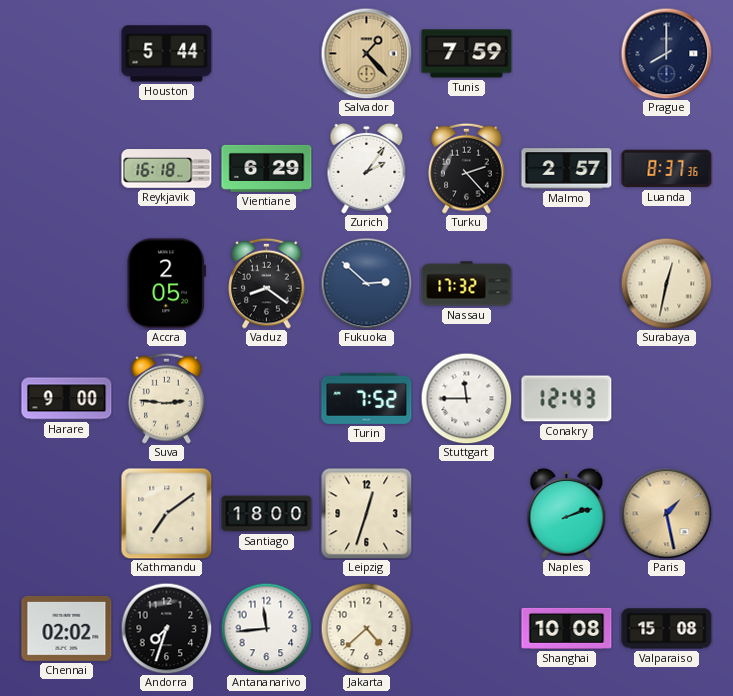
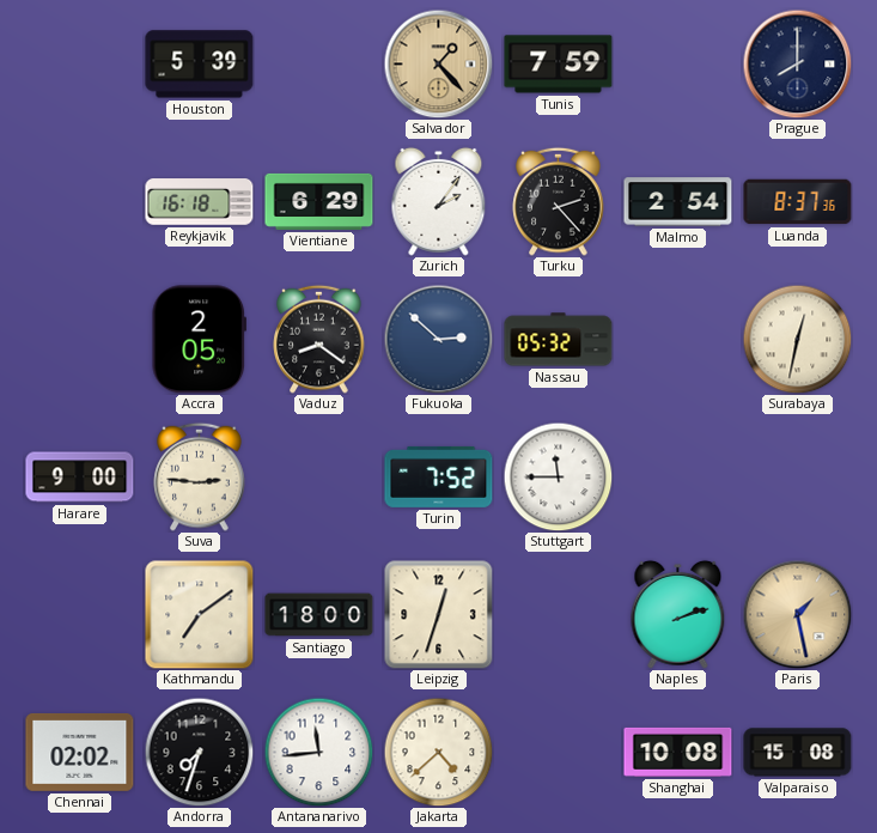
Houston: 5:44 -> 5:39 (200, 65)
Malmo: 2:57 -> 2:54 (678, 202)
Nassau: 17:32 -> 05:32 (559, 340)
Conakry: 12:43 -> none (567, 399)
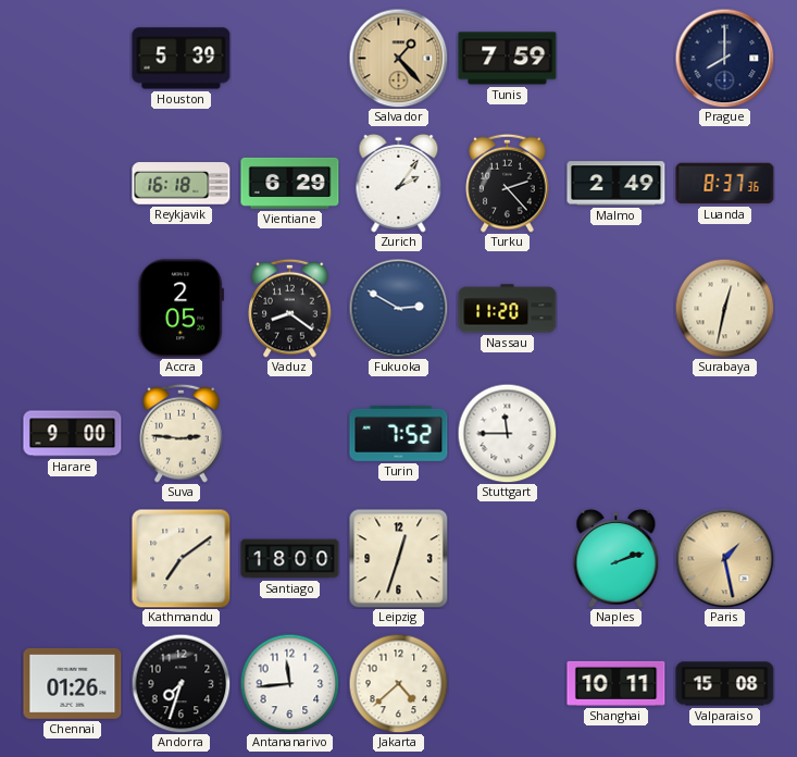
Malmo: 2:54 -> 2:49 (617, 184)
Fukuoka: 2:52 -> 2:50 (398, 308)
Nassau: 05:32 -> 11:20 (508, 309)
Chennai: 02:02 -> 01:26 (73, 683)
Shanghai: 10:08 -> 10:11 (617, 683)
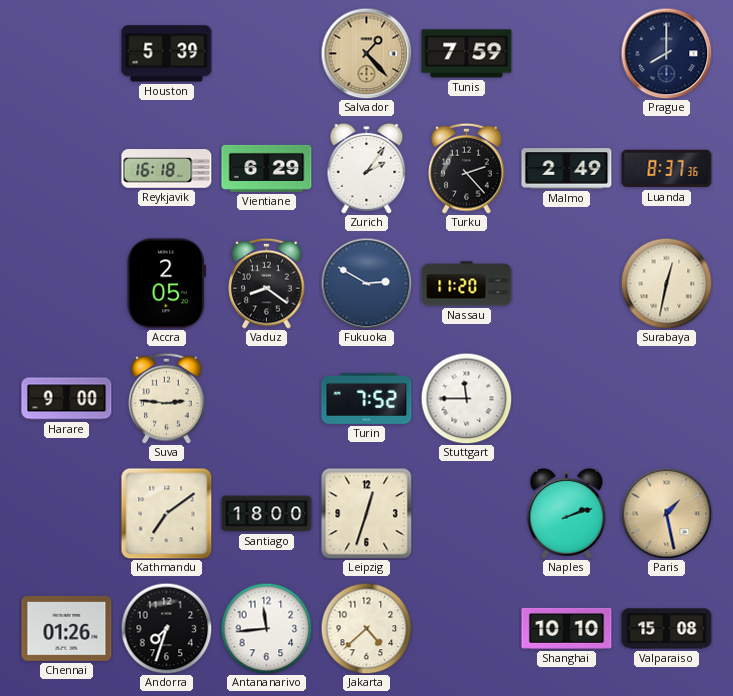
Shanghai: 10:11 -> 10:10 (567, 628)
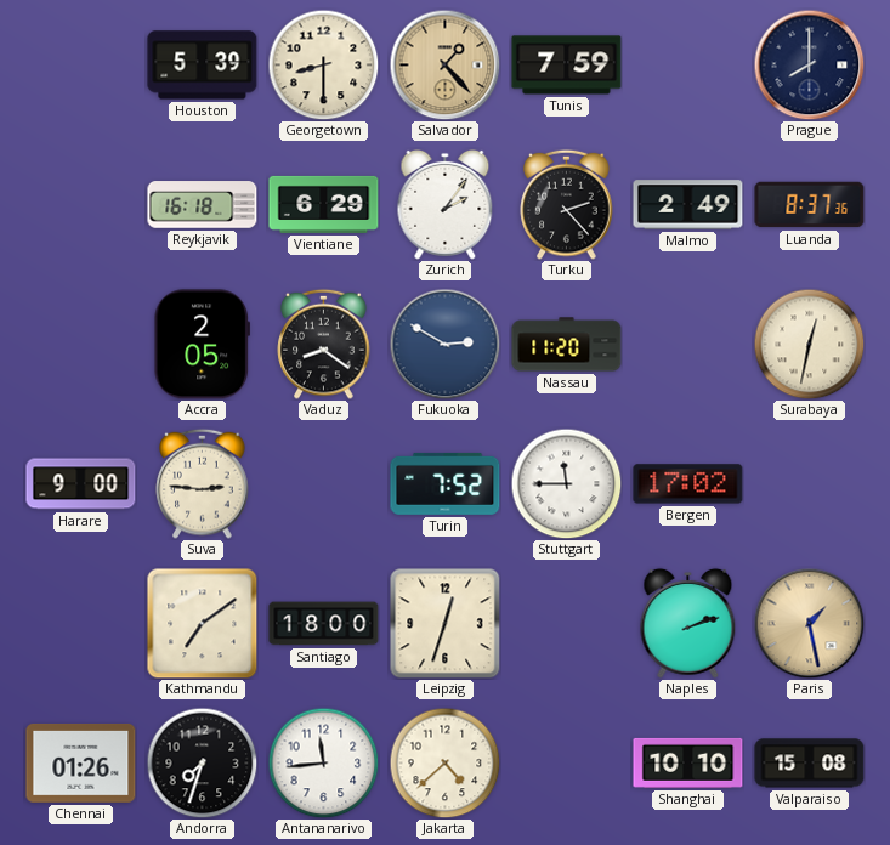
Georgetown: none -> 8:30 (323, 64)
Bergen: none -> 17:02 (688, 484)
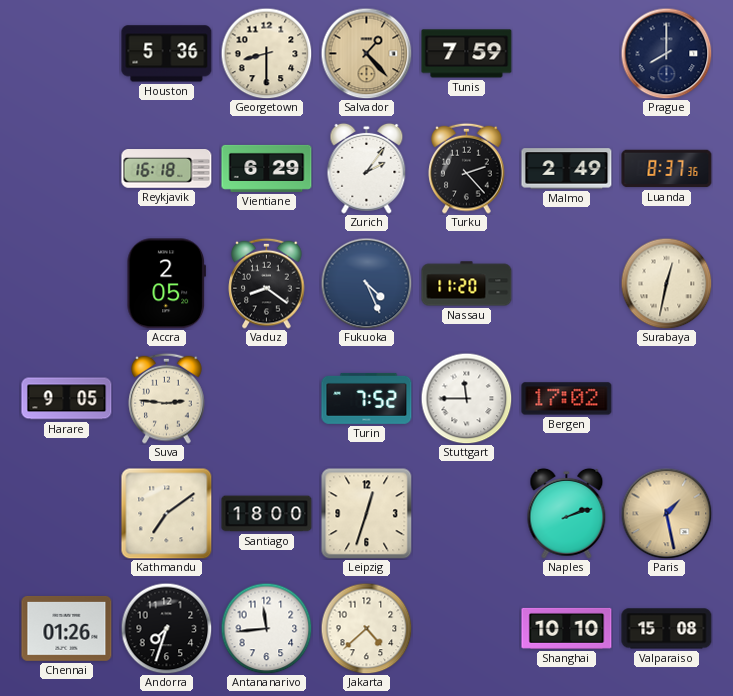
Houston: 5:39 -> 5:36 (167, 54)
Fukuoka: 2:50 -> 4:26 (366, 283)
Harare: 9:00 -> 9:05 (67, 399)
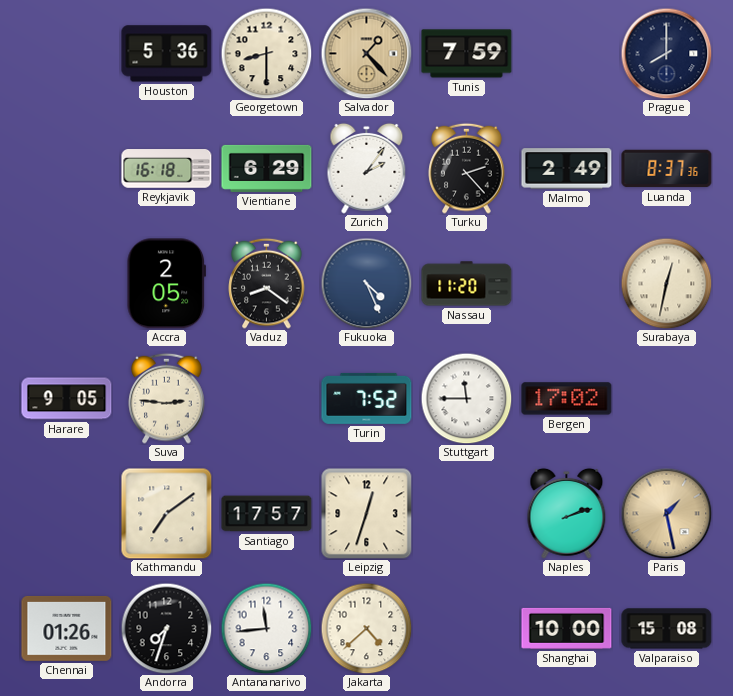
Santiago: 18:00 -> 17:57 (267, 514)
Shanghai: 10:10 -> 10:00 (567, 628)
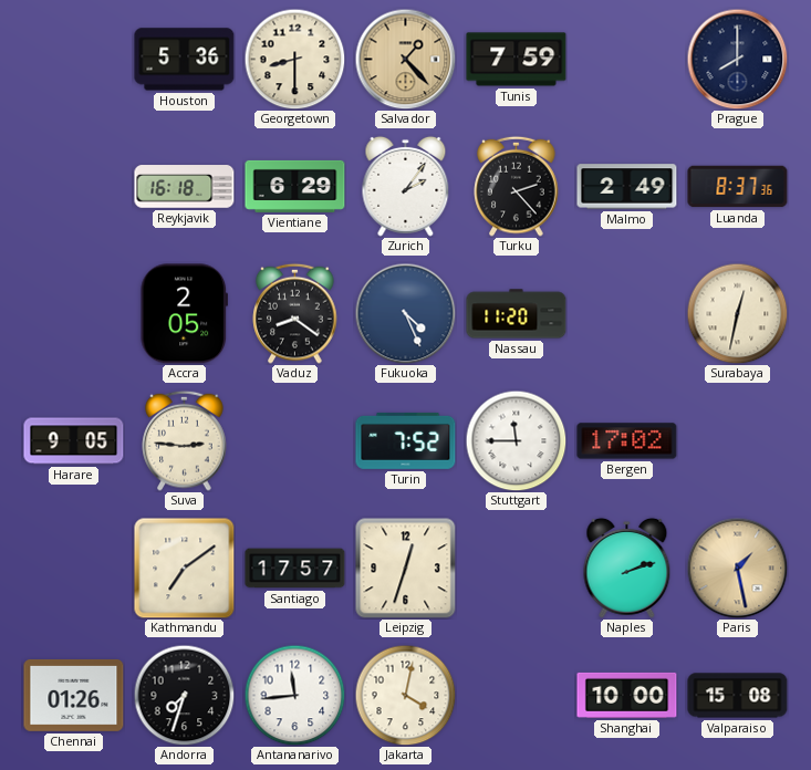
Jakarta: 4:38 -> 4:02 (405, 695)
